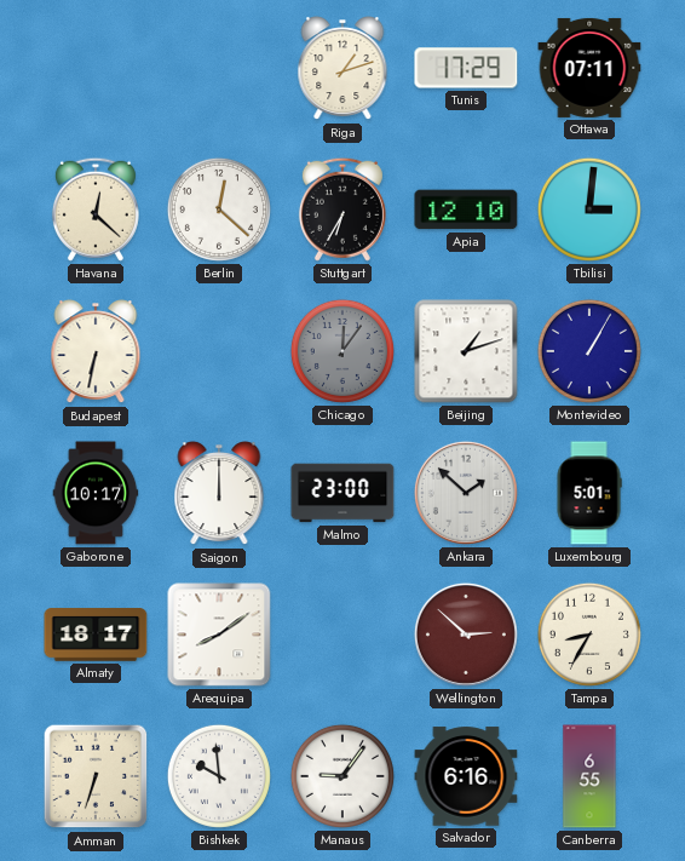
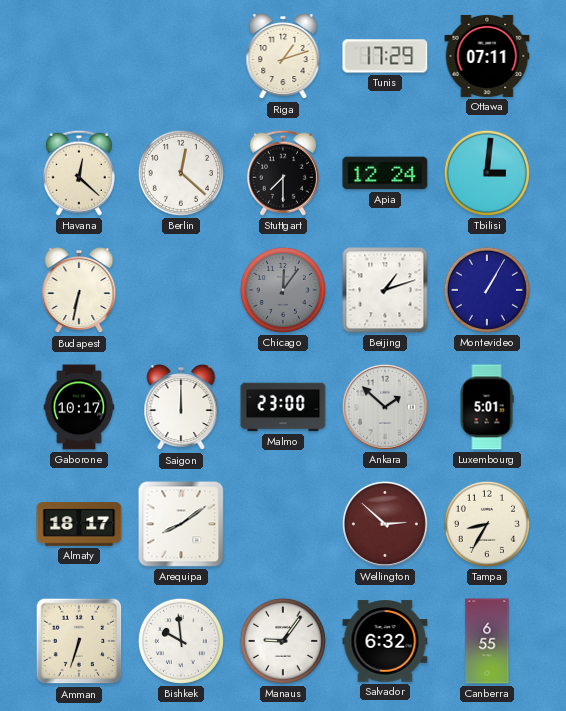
Stuttgart: 6:35 -> 7:30 (283, 173)
Apia: 12:10 -> 12:24 (385, 173)
Salvador: 6:16 -> 6:32 (385, 641)
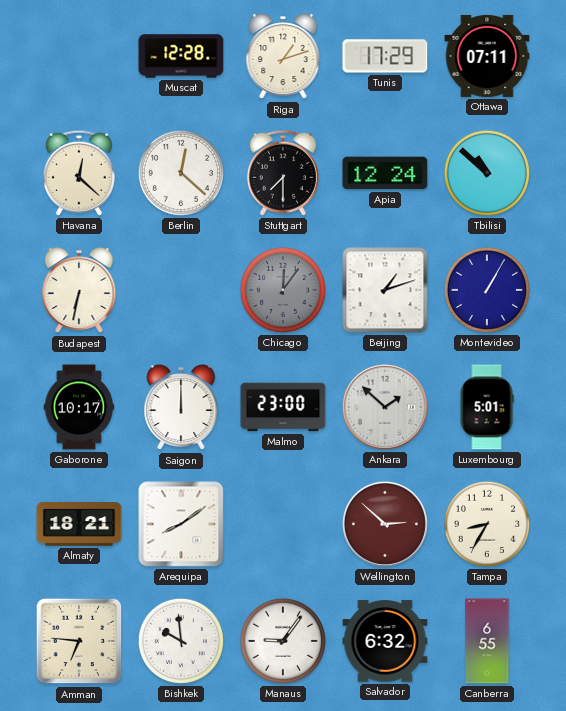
Muscat: none -> 12:28 (181, 56)
Tbilisi: 3:01 -> 10:52 (487, 173)
Almaty: 18:17 -> 18:21 (79, 524)
Amman: 6:33 -> 6:46 (79, 641)
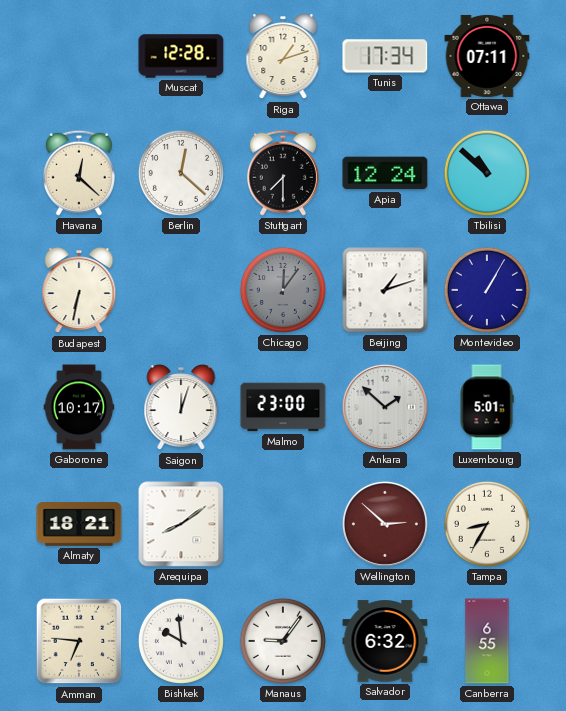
Tunis: 17:29 -> 17:34 (385, 56)
Saigon: 12:00 -> 12:03 (181, 408)
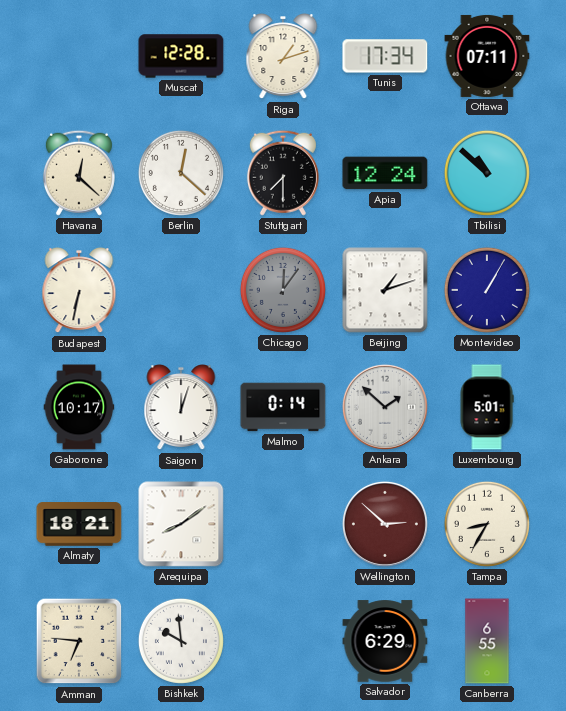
Malmo: 23:00 -> 0:14 (283, 407)
Manaus: 9:06 -> none (283, 641)
Salvador: 6:32 -> 6:29 (385, 641)
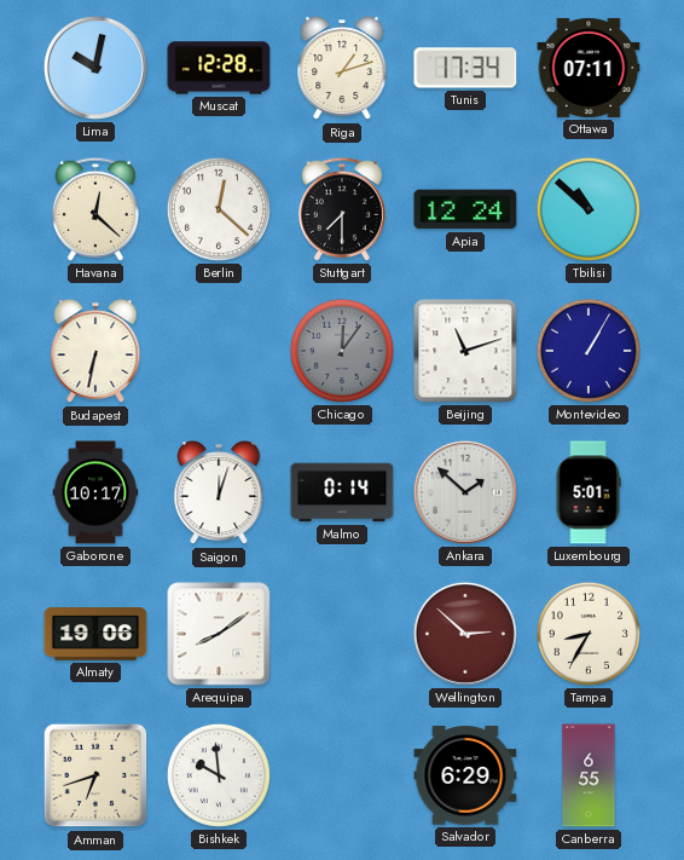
Lima: none -> 10:02 (95, 68)
Beijing: 1:12 -> 11:12 (465, 351)
Almaty: 18:21 -> 19:06 (95, 634)
Amman: 6:46 -> 6:42 (95, 775)
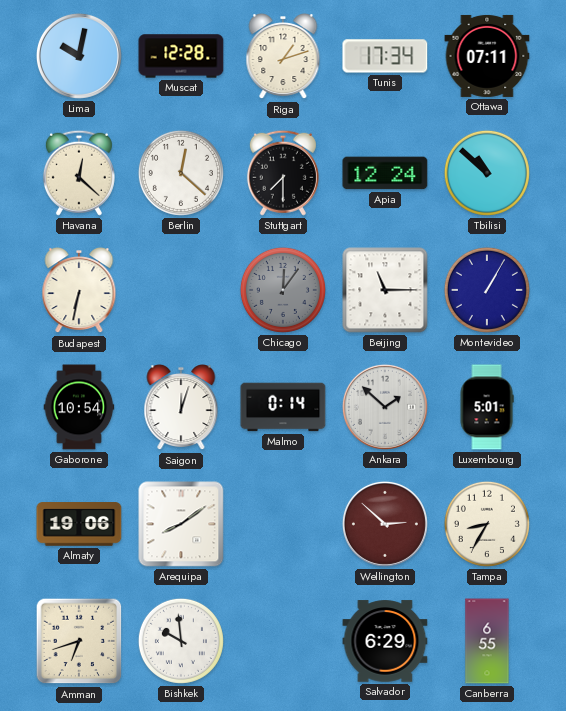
Beijing: 11:12 -> 11:15 (385, 290)
Gaborone: 10:17 -> 10:54 (79, 407)
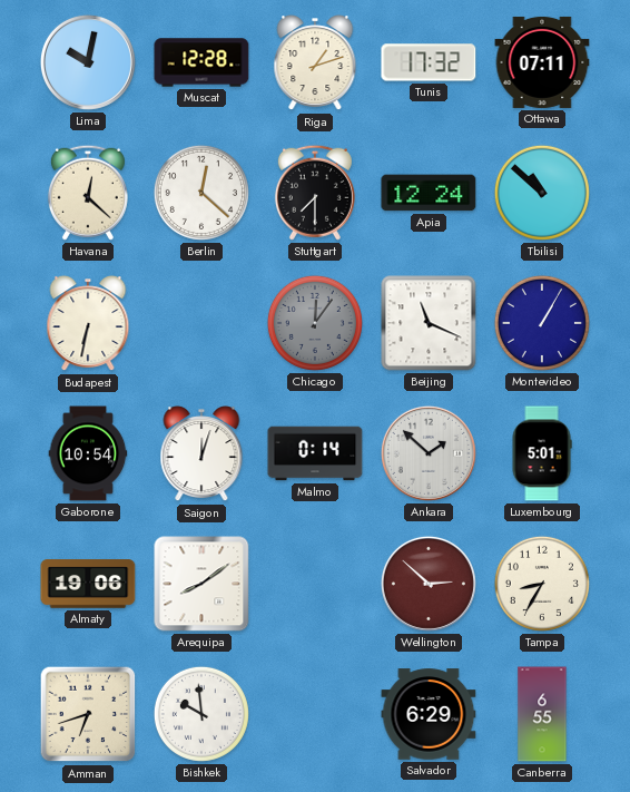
Tunis: 17:34 -> 17:32 (429, 62)
Beijing: 11:15 -> 11:19 (429, 323)
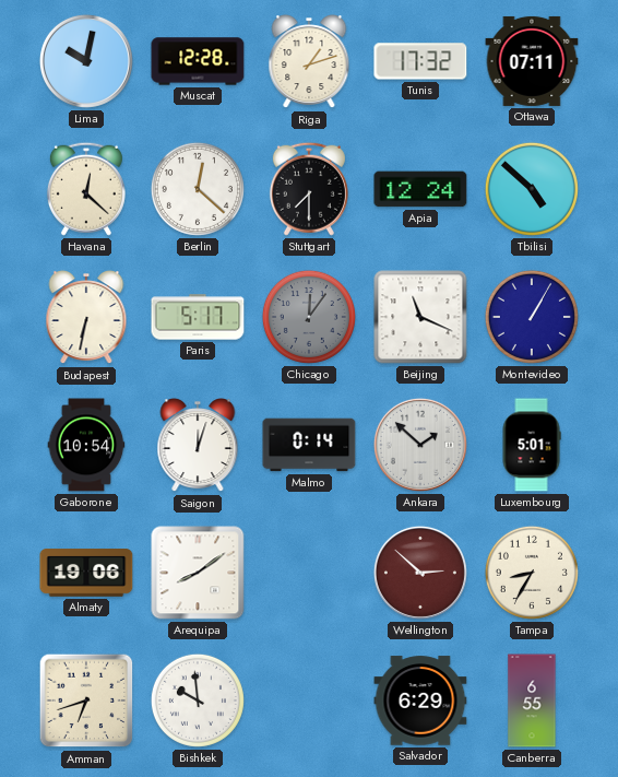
Tbilisi: 10:52 -> 4:52 (532, 189)
Paris: none -> 5:17 (198, 317)
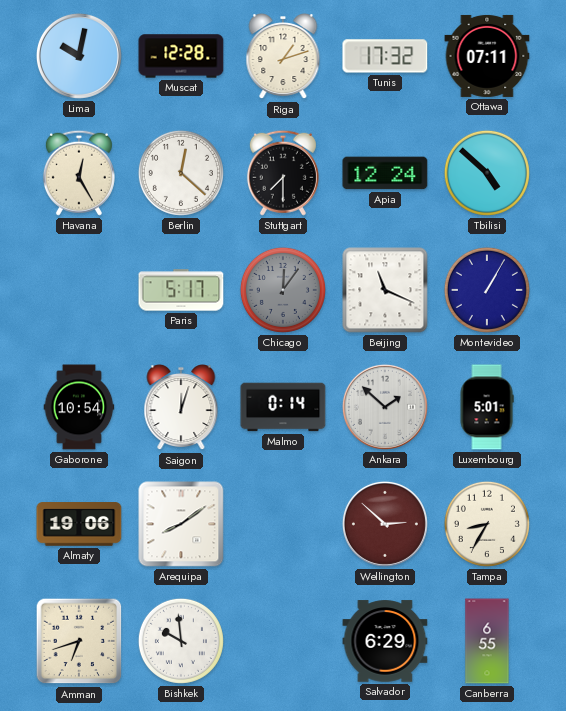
Havana: 12:22 -> 12:25 (79, 173)
Budapest: 6:32 -> none (86, 318)
